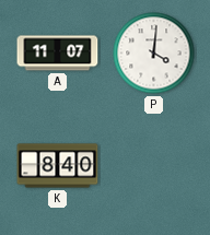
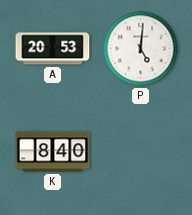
A: 11:07 -> 20:53 (53, 49)
P: 4:01 -> 5:01 (141, 49)
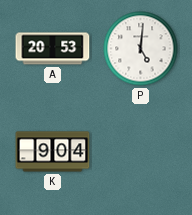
K: 8:40 -> 9:04 (53, 152)
